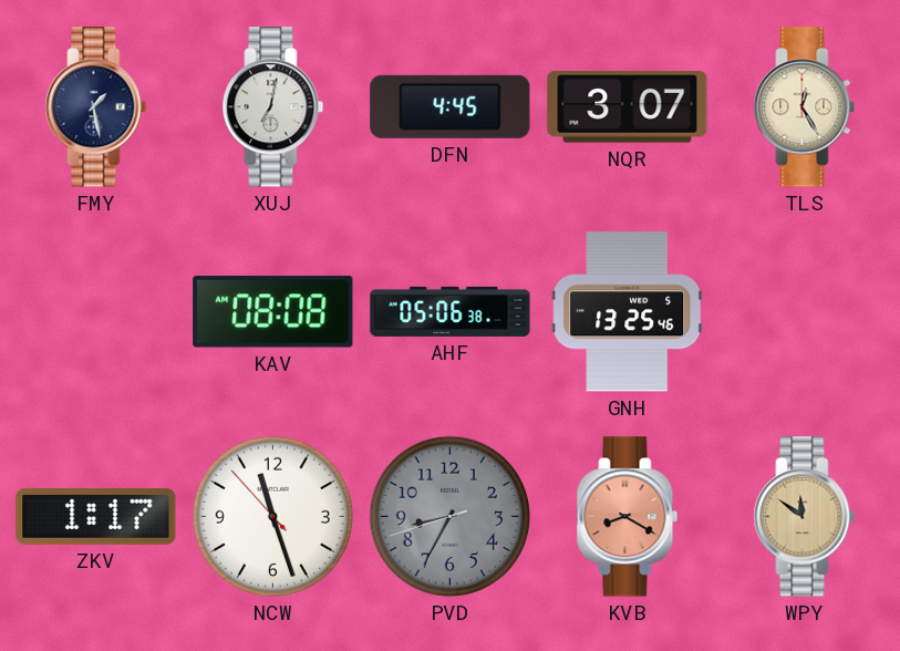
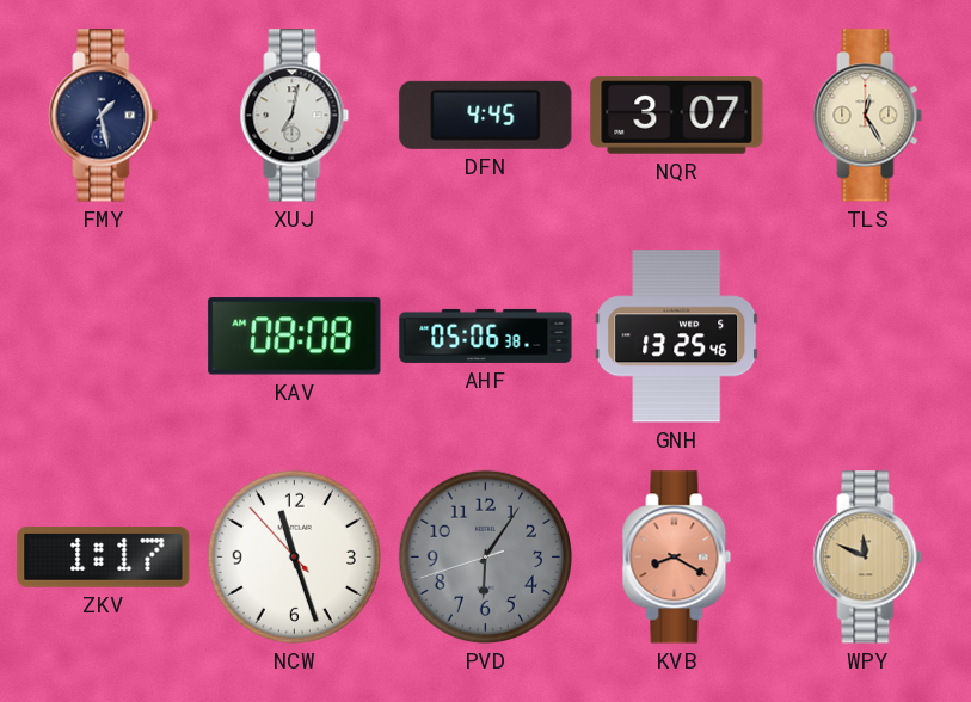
PVD: 8:34 -> 6:05 (485, 556)
WPY: 11:51 -> 11:49 (868, 558)
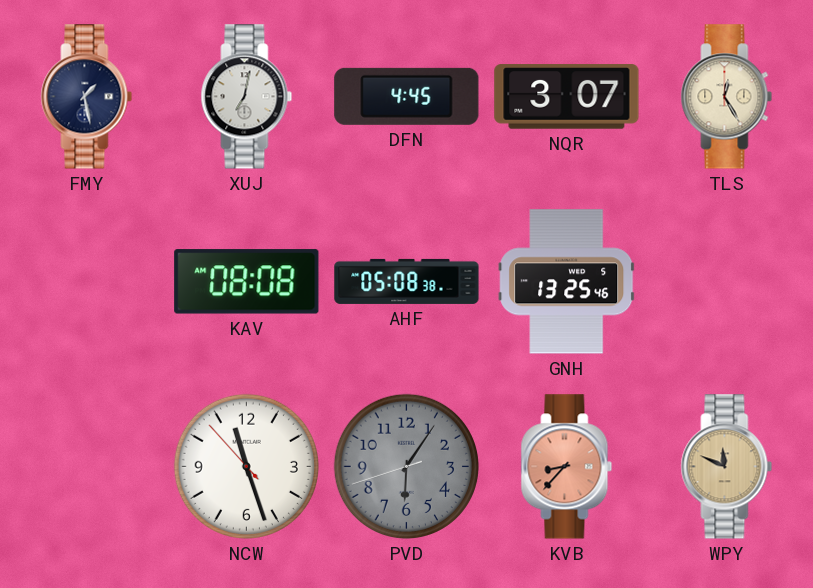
AHF: 05:06 -> 05:08 (407, 281)
ZKV: 1:17 -> none (104, 556)
KVB: 8:20 -> 8:37 (567, 467)
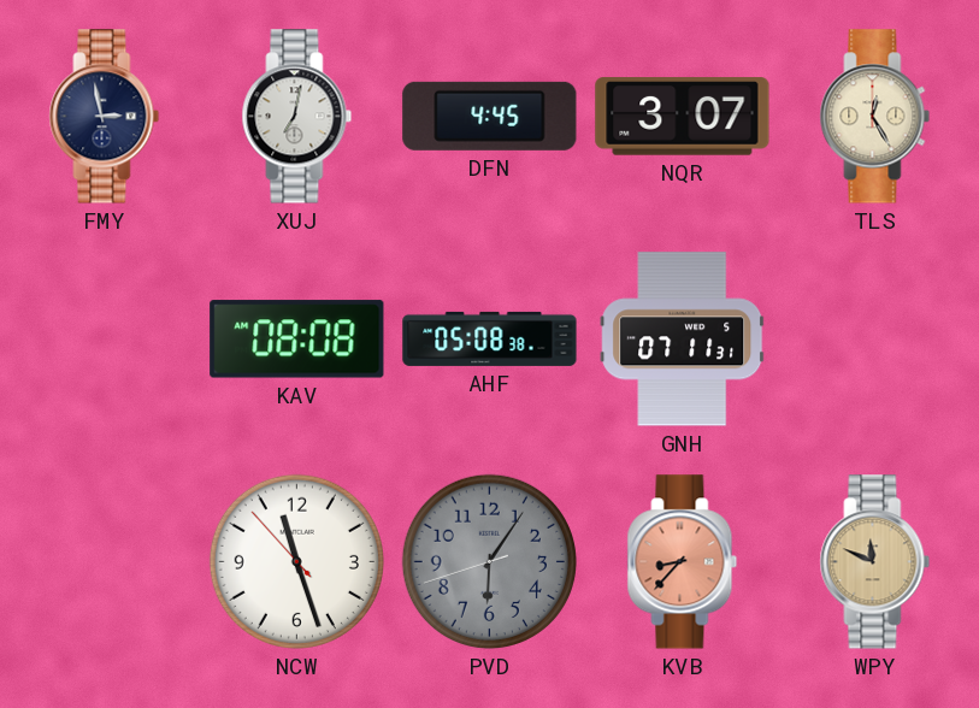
FMY: 1:28 -> 2:58 (105, 117)
GNH: 13:25 -> 07:11 (683, 340)
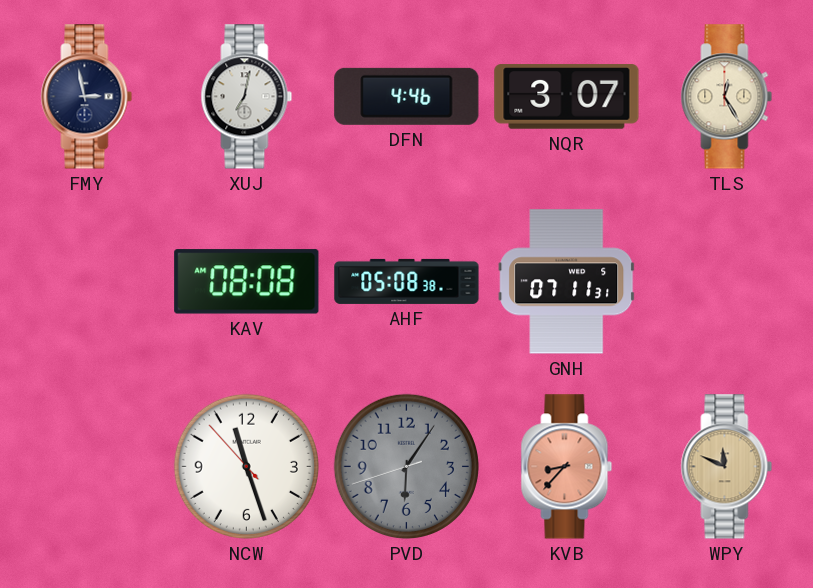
DFN: 4:45 -> 4:46 (407, 96)
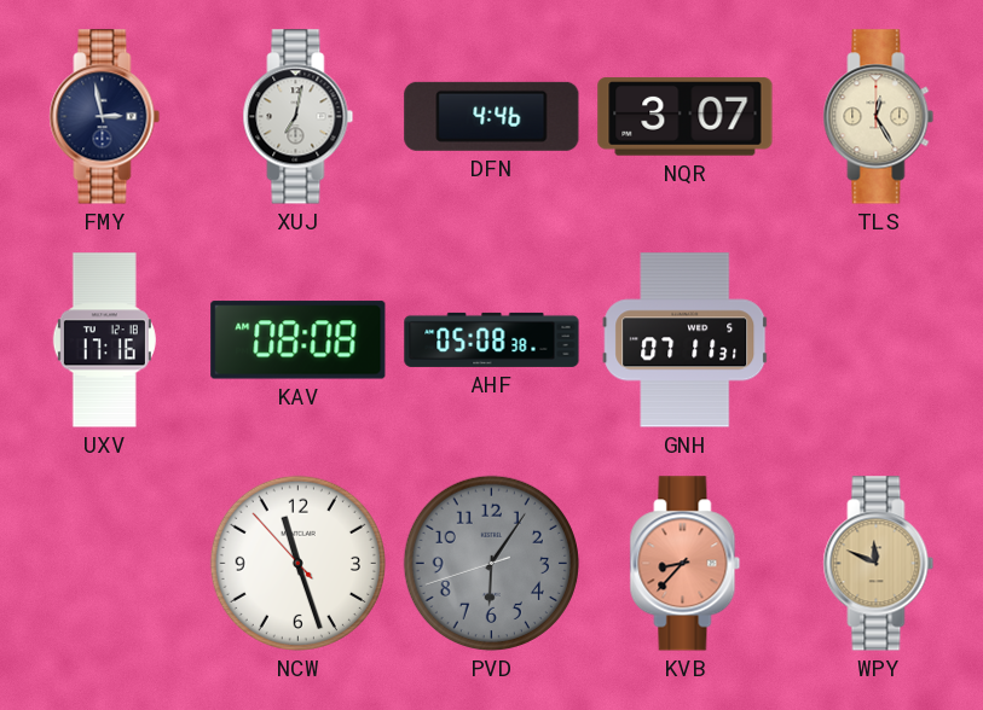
UXV: none -> 17:16 (104, 341)
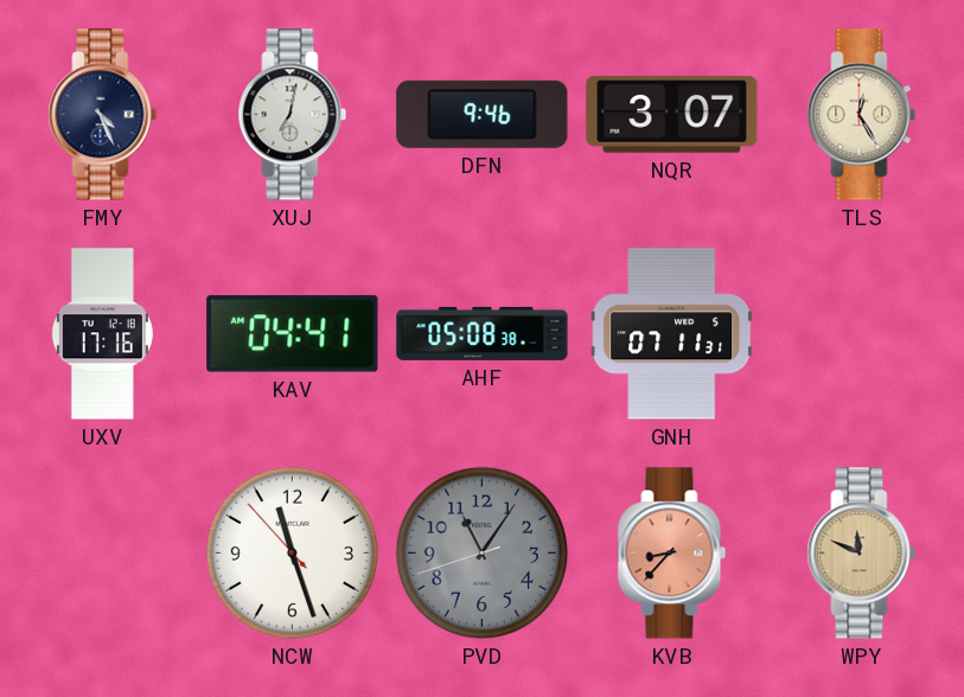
FMY: 2:58 -> 4:26 (103, 115)
DFN: 4:46 -> 9:46 (483, 114)
KAV: 08:08 -> 04:41 (293, 334)
PVD: 6:05 -> 11:05 (481, 552)
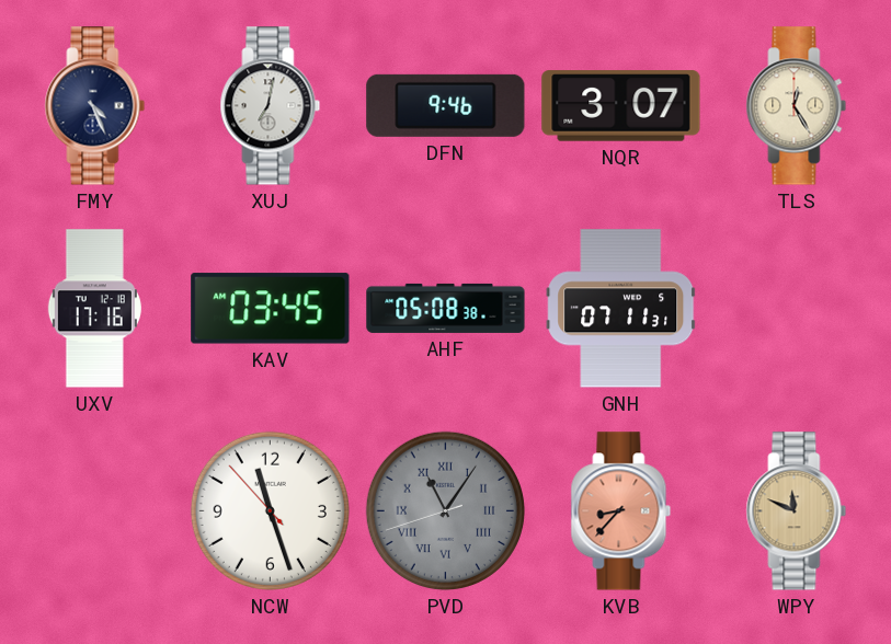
KAV: 04:41 -> 03:45 (271, 309)
PVD numerals: Arabic -> Roman (445, 510)
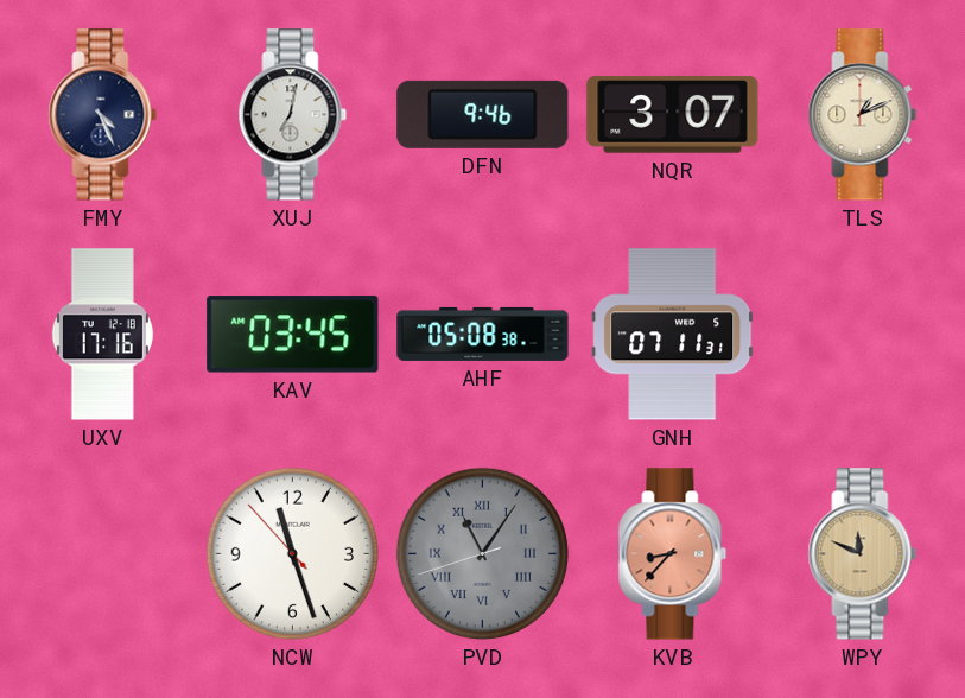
TLS: 12:25 -> 1:11 (863, 115)
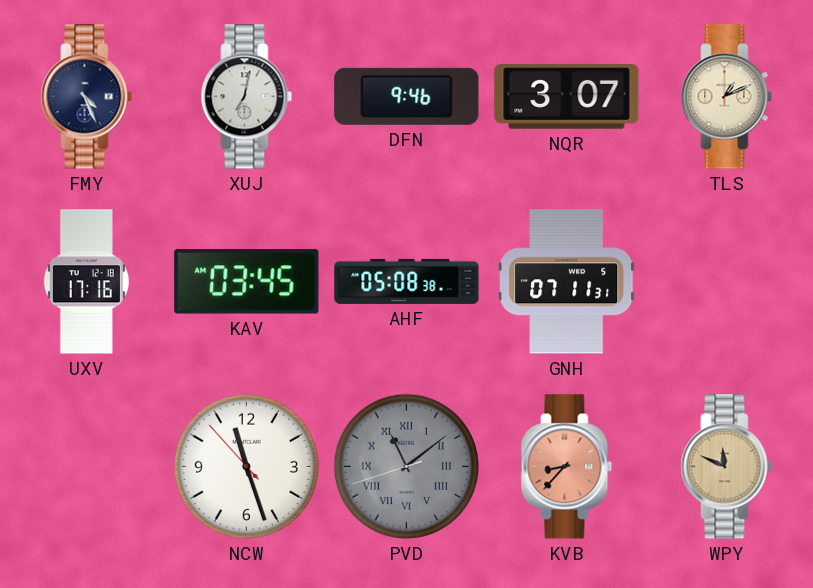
PVD: 11:05 -> 11:08 (406, 466)
